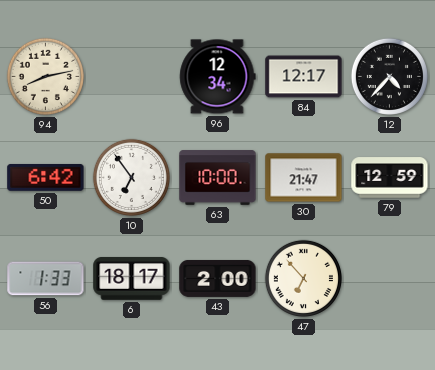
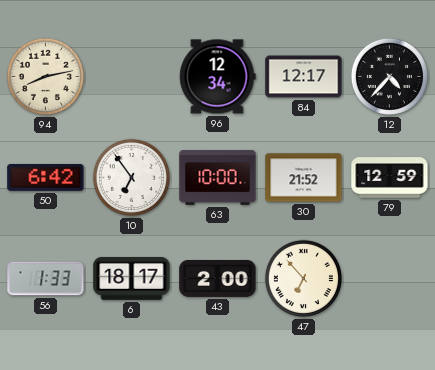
30: 21:47 -> 21:52 (304, 178)
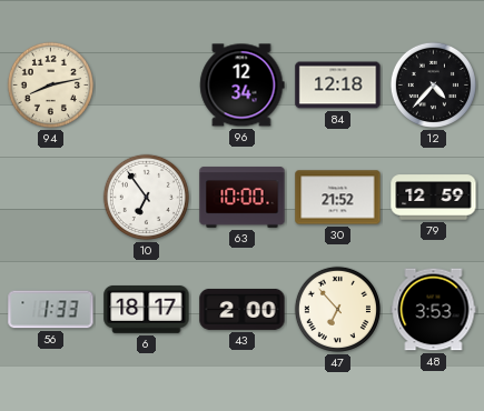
84: 12:17 -> 12:18 (338, 86)
50: 6:42 -> none (46, 177)
48: none -> 3:53 (434, 310)
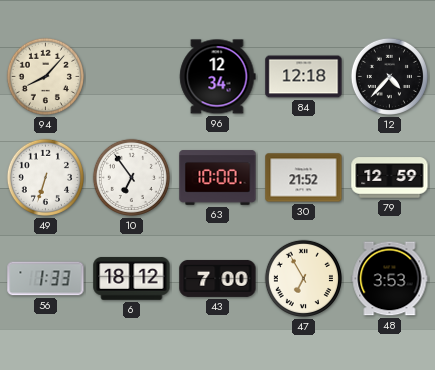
94: 8:13 -> 8:07 (45, 76)
49: none -> 6:33 (45, 177)
6: 18:17 -> 18:12 (132, 278)
43: 2:00 -> 7:00 (218, 278)
47: 6:53 -> 6:55 (303, 278)
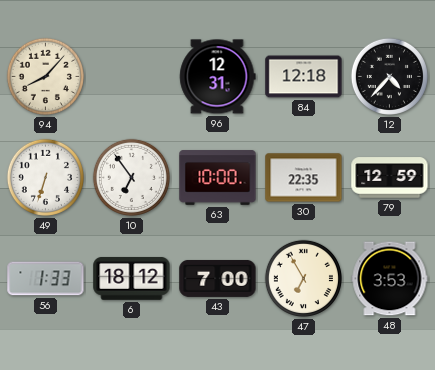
96: 12:34 -> 12:31 (218, 77)
30: 21:52 -> 22:35 (304, 178)
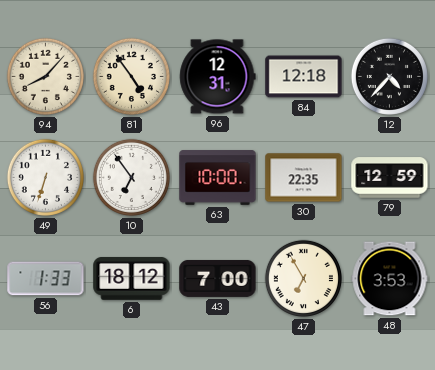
81: none -> 4:54 (131, 76)
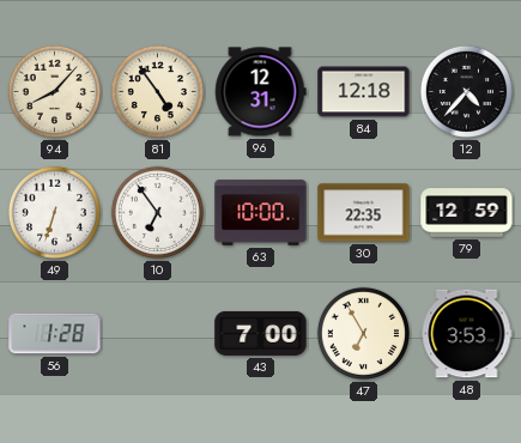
56: 1:33 -> 1:28 (55, 334)
6: 18:12 -> none (132, 278)
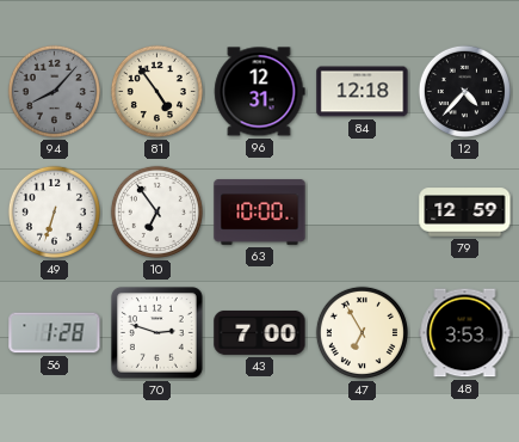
94 dial: cream -> grey (54, 91)
30: 22:35 -> none (364, 213)
70: none -> 2:48 (157, 333)
